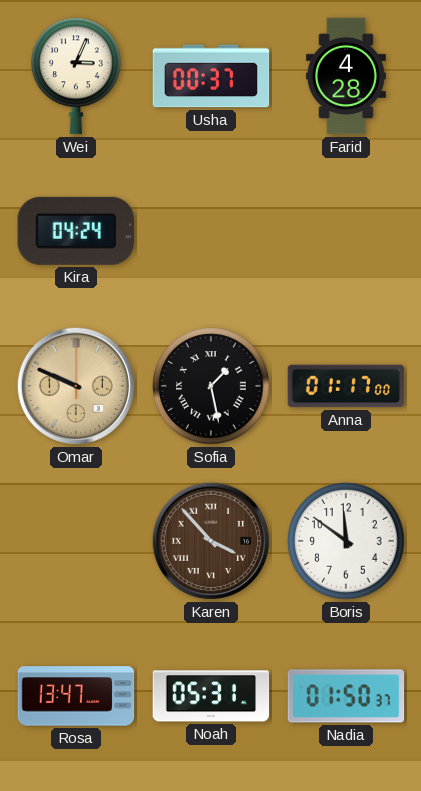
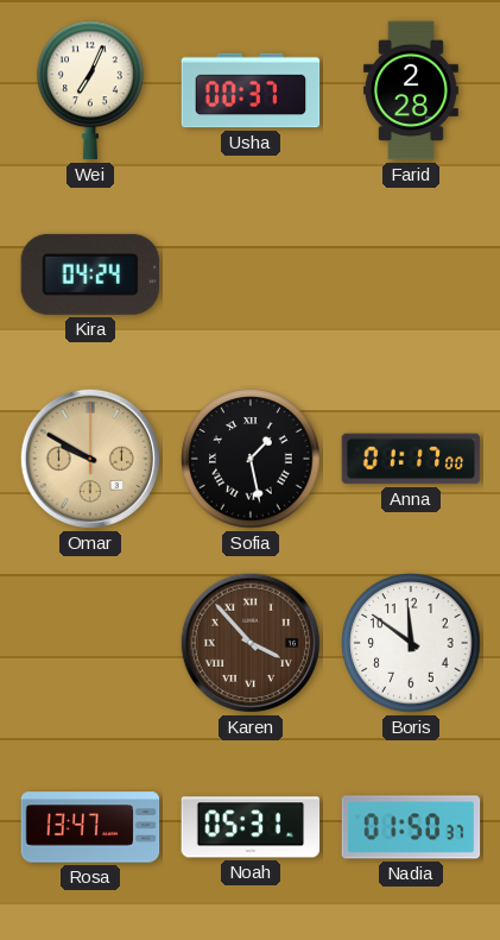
Wei: 3:04 -> 7:04 (90, 90)
Farid: 4:28 -> 2:28 (411, 90)
Omar: 9:49 -> 9:50 (90, 459)
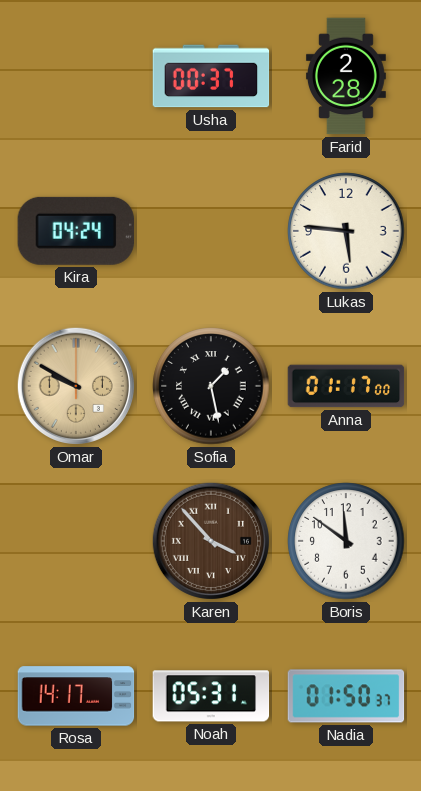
Wei: 7:04 -> none (90, 90)
Lukas: none -> 5:46 (346, 231)
Rosa: 13:47 -> 14:17 (76, 696)
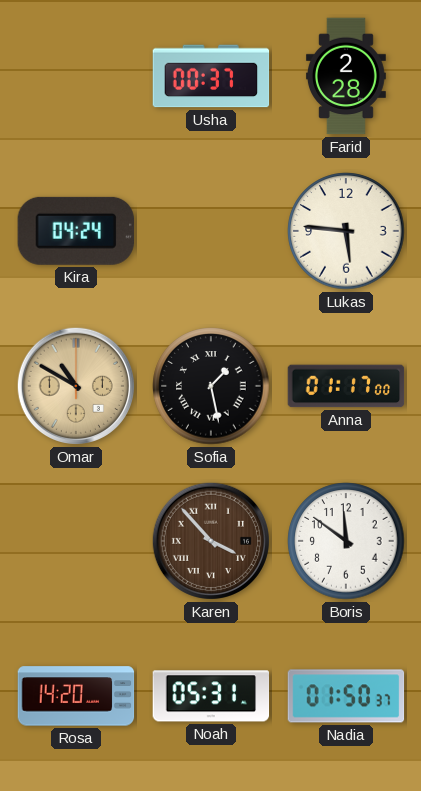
Omar: 9:50 -> 10:50 (76, 386)
Rosa: 14:17 -> 14:20 (76, 696)
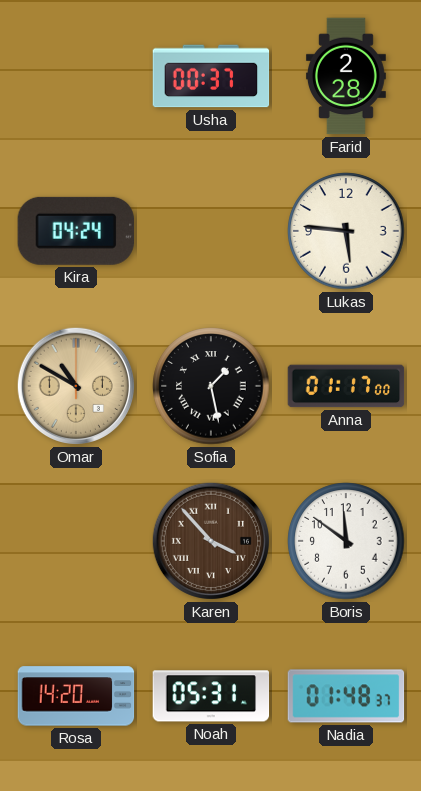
Nadia: 01:50 -> 01:48 (346, 696)
